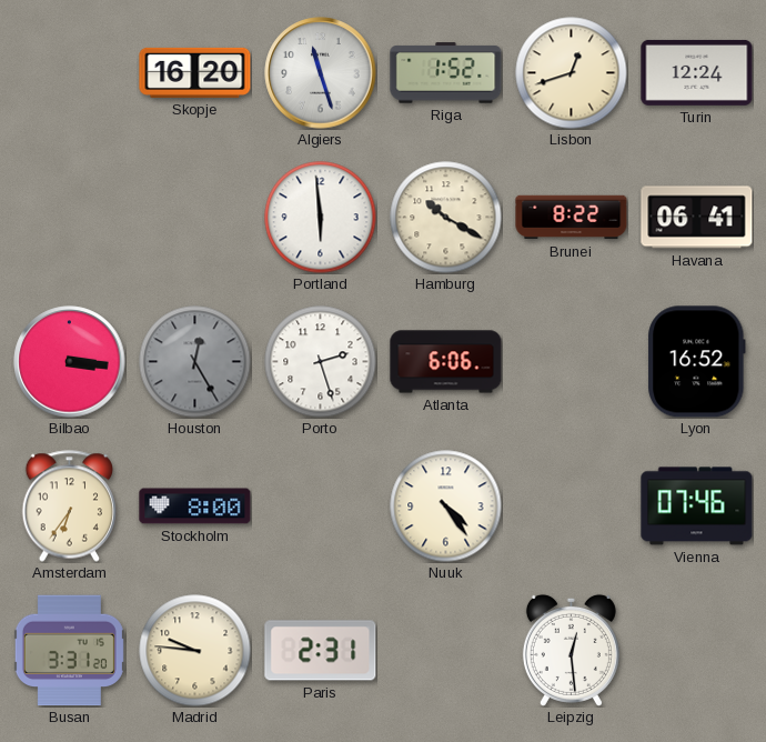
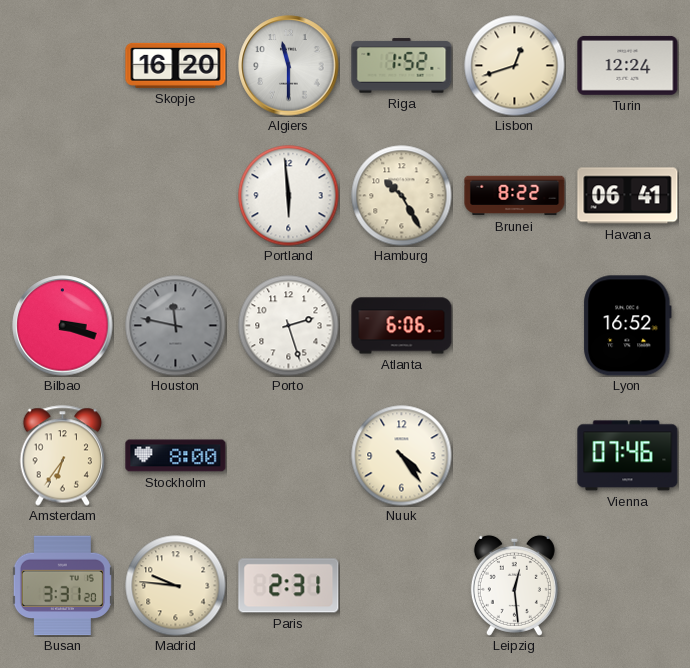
Algiers: 11:27 -> 11:30 (289, 66)
Hamburg: 10:20 -> 10:25 (402, 196)
Bilbao: 3:16 -> 3:18 (63, 326)
Houston: 12:25 -> 11:47 (176, 326)
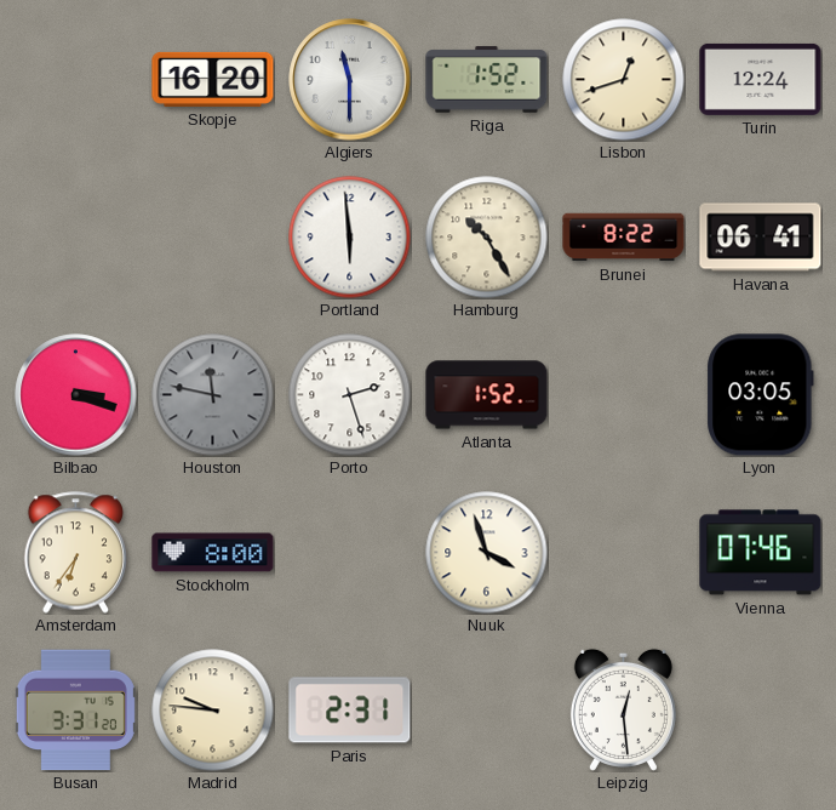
Atlanta: 6:06 -> 1:52 (487, 395)
Lyon: 16:52 -> 03:05 (761, 395)
Nuuk: 4:24 -> 3:57 (487, 553)
